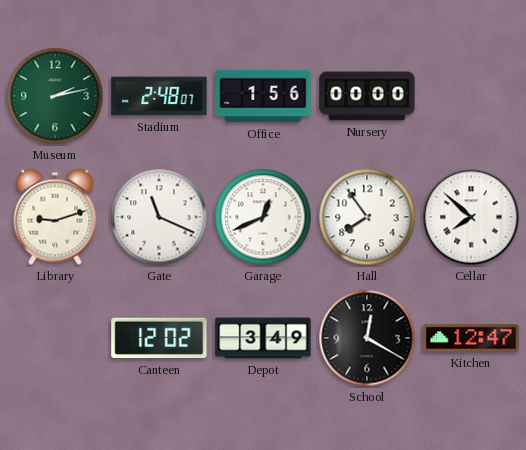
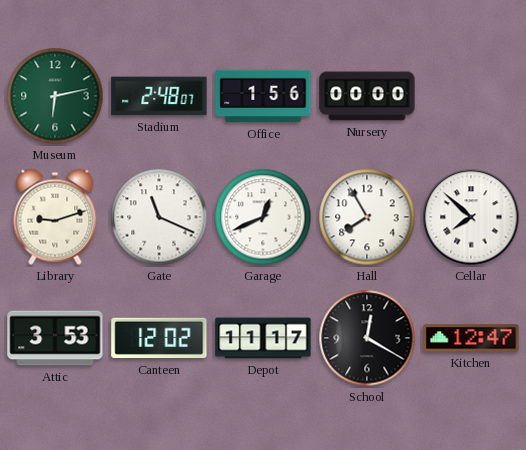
Museum: 2:13 -> 6:13 (55, 96)
Hall: 7:54 -> 7:55 (367, 217)
Attic: none -> 3:53 (55, 338)
Depot: 3:49 -> 11:17 (263, 338)
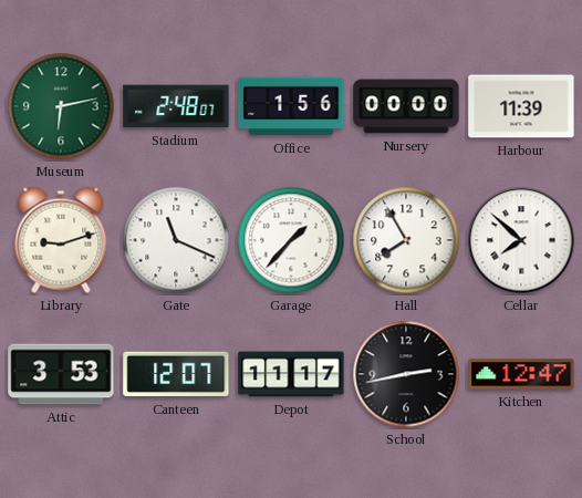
Harbour: none -> 11:39 (521, 106)
Garage: 12:41 -> 1:37 (291, 240)
Canteen: 12:02 -> 12:07 (176, 374)
School: 12:20 -> 2:43 (406, 374)
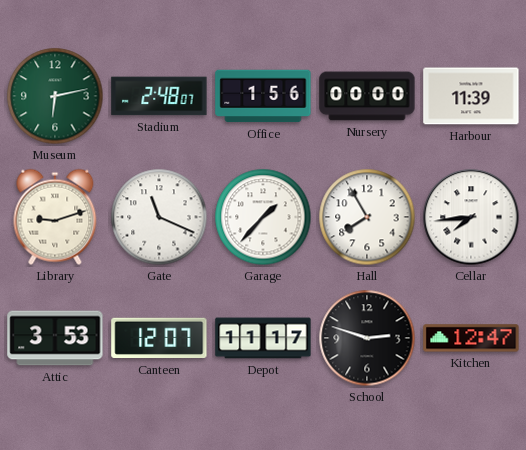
Cellar: 7:52 -> 7:44 (471, 217)
School: 2:43 -> 2:48 (367, 338)
